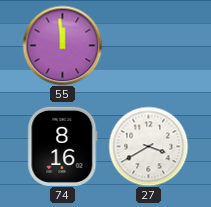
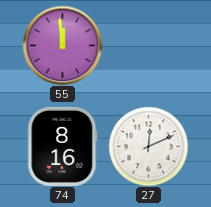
27: 3:40 -> 12:11 (148, 146)
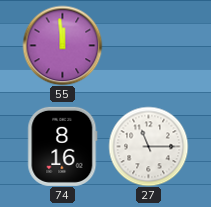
27: 12:11 -> 11:15 (148, 146)
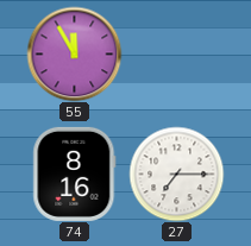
55: 11:59 -> 11:55 (74, 53)
27: 11:15 -> 7:15 (176, 174)
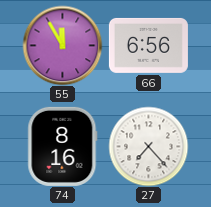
66: none -> 6:56 (148, 45)
27: 7:15 -> 7:23 (148, 146)
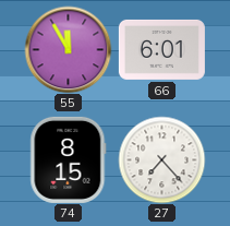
66: 6:56 -> 6:01 (161, 49)
74: 8:16 -> 8:15 (69, 159)
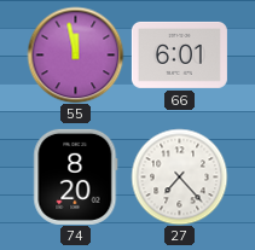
55: 11:55 -> 11:58 (75, 54)
74: 8:15 -> 8:20 (76, 176)
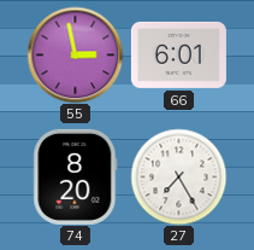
55: 11:58 -> 2:58 (75, 54)
27: 7:23 -> 7:25 (178, 176)
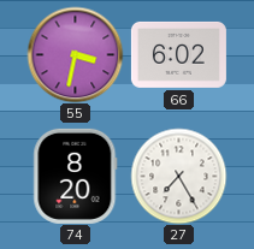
55: 2:58 -> 3:32 (75, 54)
66: 6:01 -> 6:02 (178, 54)
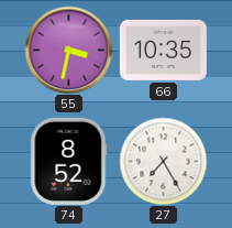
66: 6:02 -> 10:35 (163, 50)
74: 8:20 -> 8:52 (69, 161)
